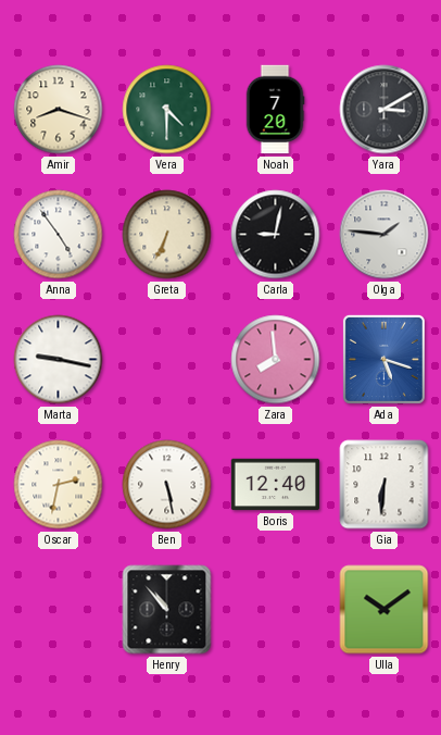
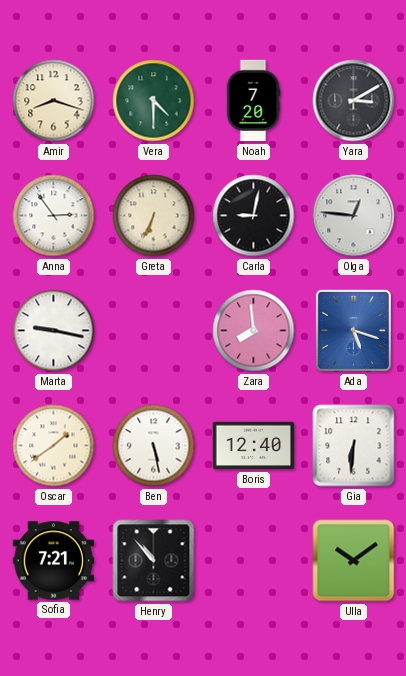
Anna: 4:54 -> 2:54 (54, 216)
Olga: 1:46 -> 12:46 (354, 216)
Oscar: 2:32 -> 1:39 (54, 446)
Sofia: none -> 7:21 (54, 561)
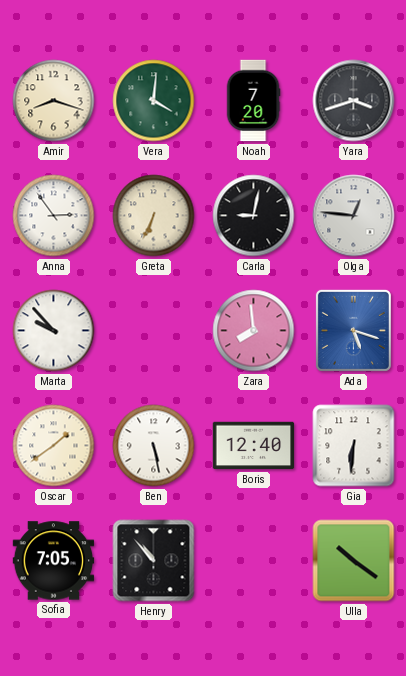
Vera: 4:30 -> 4:01 (154, 101)
Yara: 3:10 -> 3:42 (354, 101)
Marta: 9:17 -> 9:53 (54, 331)
Sofia: 7:21 -> 7:05 (54, 561)
Ulla: 10:09 -> 10:21 (354, 561)
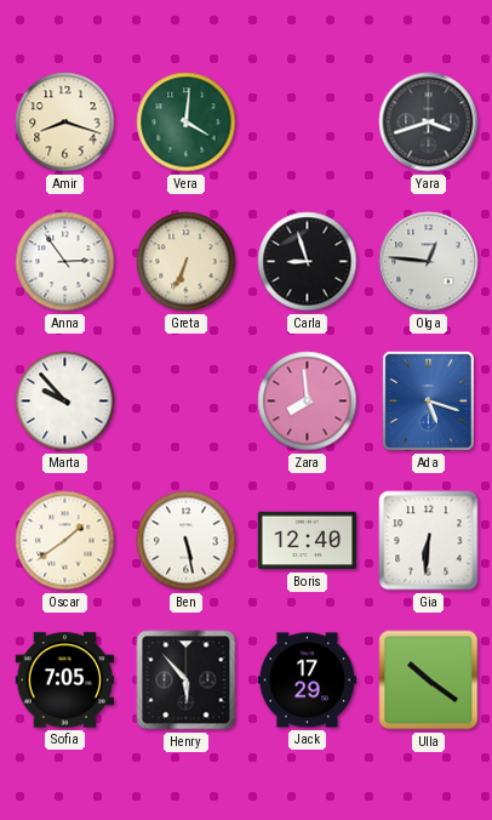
Noah: 7:20 -> none (253, 101)
Carla: 9:02 -> 8:57 (308, 262)
Henry: 10:53 -> 5:53 (187, 681)
Jack: none -> 17:29 (308, 681)
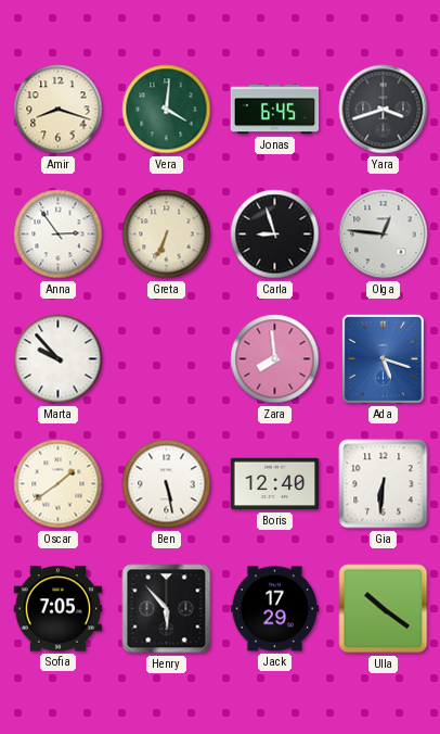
Jonas: none -> 6:45 (275, 110)
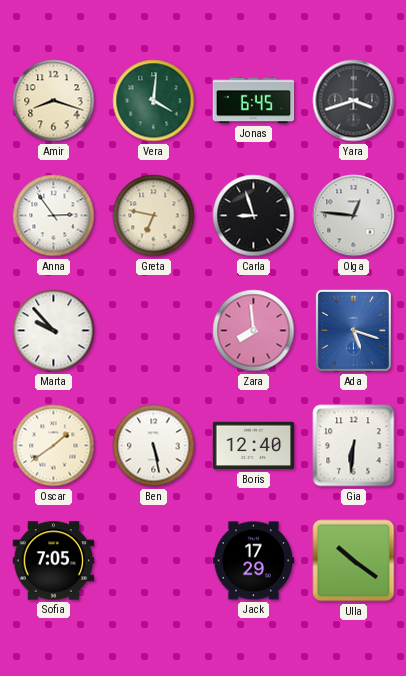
Greta: 6:34 -> 6:47 (154, 216)
Henry: 5:53 -> none (167, 609)
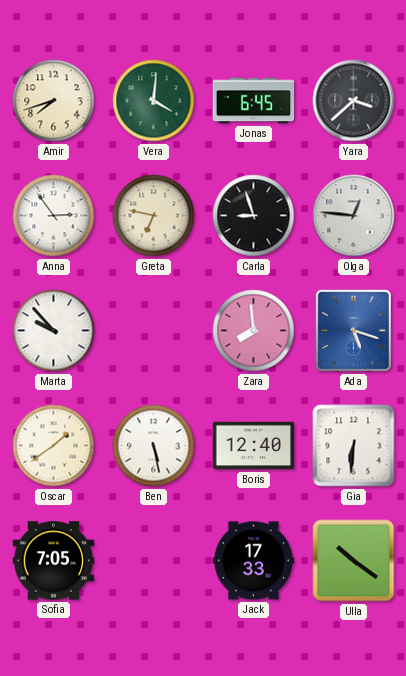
Amir: 8:18 -> 7:42 (54, 101)
Yara: 3:42 -> 3:38 (354, 101)
Jack: 17:29 -> 17:33 (254, 561)
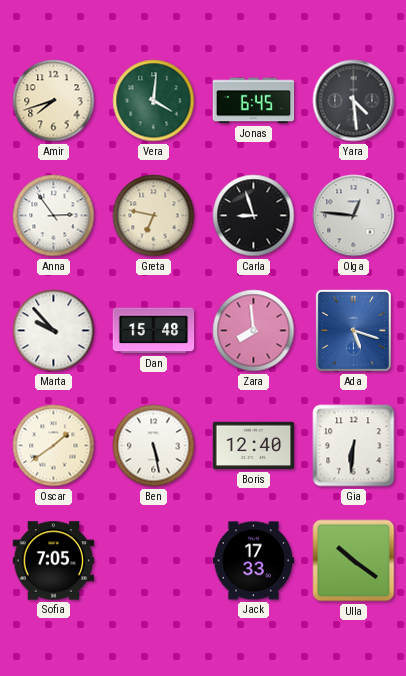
Yara: 3:38 -> 4:29 (354, 101)
Dan: none -> 15:48 (154, 331)
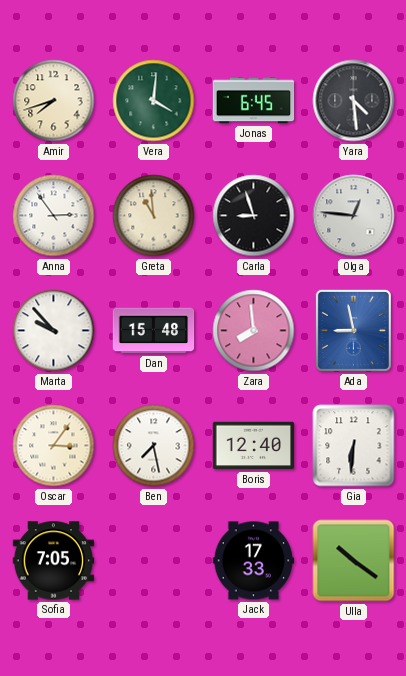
Greta: 6:47 -> 10:59 (154, 216)
Ada: 5:18 -> 8:58 (353, 330)
Oscar: 1:39 -> 3:06 (54, 446)
Ben: 5:28 -> 7:28 (154, 446)
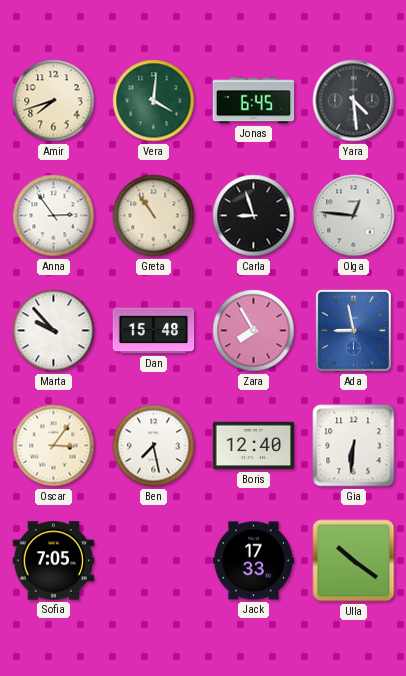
Greta: 10:59 -> 10:54 (154, 216)
Zara: 7:59 -> 7:55 (254, 331)
